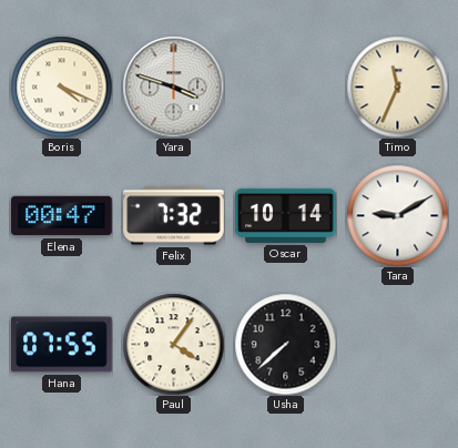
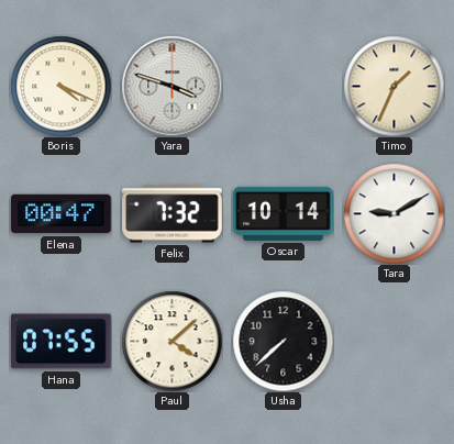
Timo: 11:34 -> 1:34 (394, 86)
Paul: 4:06 -> 4:08 (171, 341)
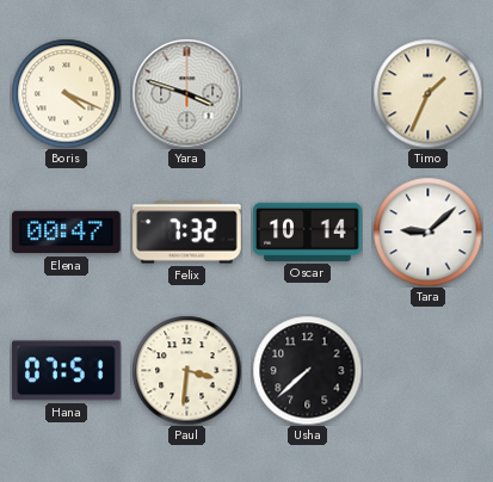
Tara: 9:10 -> 9:08 (427, 231)
Hana: 07:55 -> 07:51 (67, 371)
Paul: 4:08 -> 3:31 (186, 370)
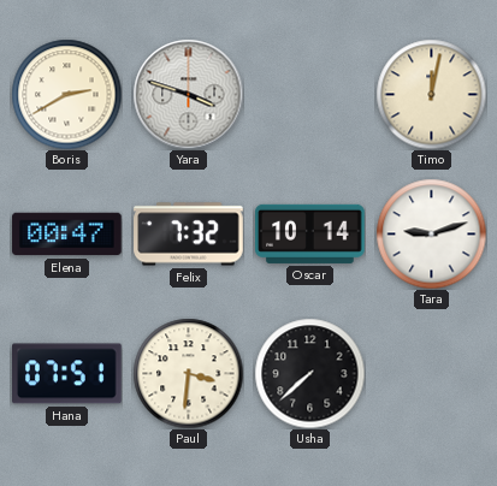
Boris: 4:19 -> 2:40 (66, 94)
Timo: 1:34 -> 12:02 (431, 94)
Tara: 9:08 -> 9:12 (431, 233)
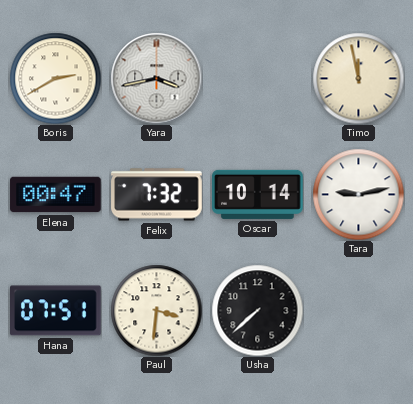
Yara: 3:48 -> 3:43 (156, 78)
Timo: 12:02 -> 11:58 (358, 78)
Tara: 9:12 -> 9:13 (358, 194)
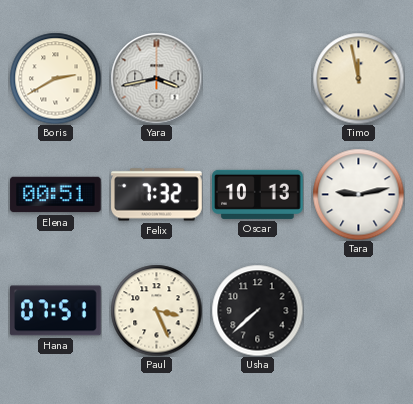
Elena: 00:47 -> 00:51 (56, 195)
Oscar: 10:14 -> 10:13 (258, 194)
Paul: 3:31 -> 3:26 (156, 310)
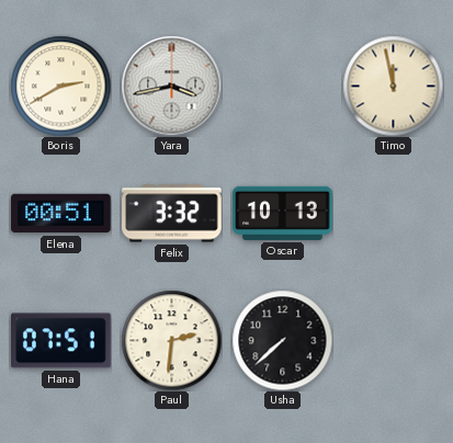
Felix: 7:32 -> 3:32 (172, 214)
Tara: 9:13 -> none (358, 194)
Paul: 3:26 -> 2:31 (171, 340)
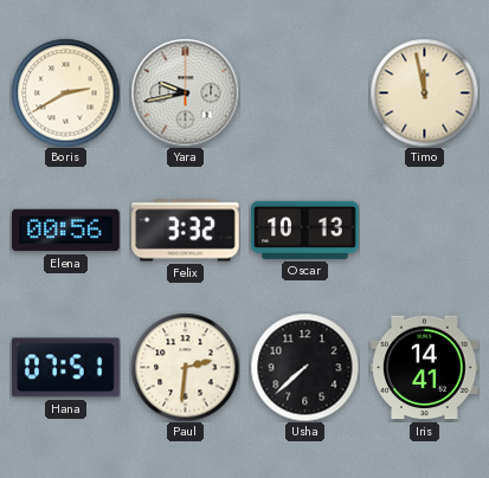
Yara: 3:43 -> 9:43 (185, 92)
Elena: 00:51 -> 00:56 (66, 231)
Iris: none -> 14:41 (425, 368)
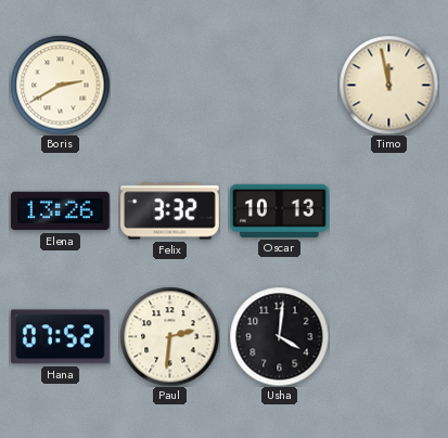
Yara: 9:43 -> none (185, 92)
Elena: 00:56 -> 13:26 (61, 211)
Hana: 07:51 -> 07:52 (61, 337)
Usha: 7:38 -> 4:01 (279, 336)
Iris: 14:41 -> none (425, 368)
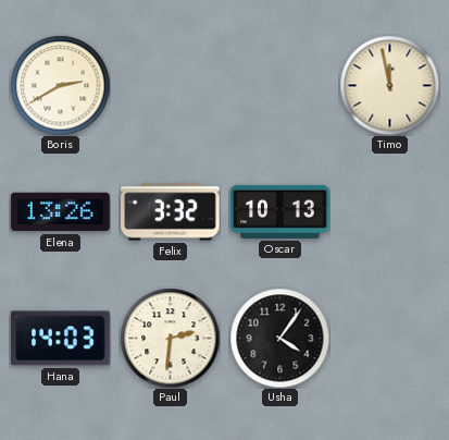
Hana: 07:52 -> 14:03 (61, 339)
Usha: 4:01 -> 4:06 (279, 338)
